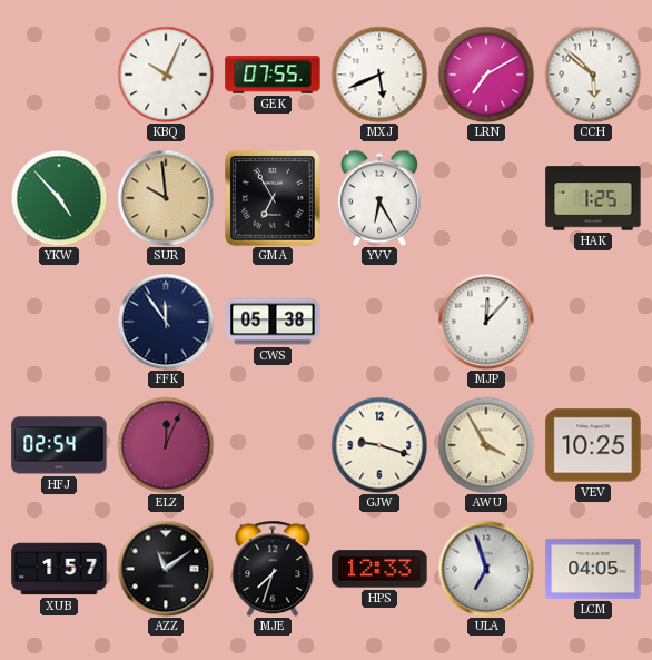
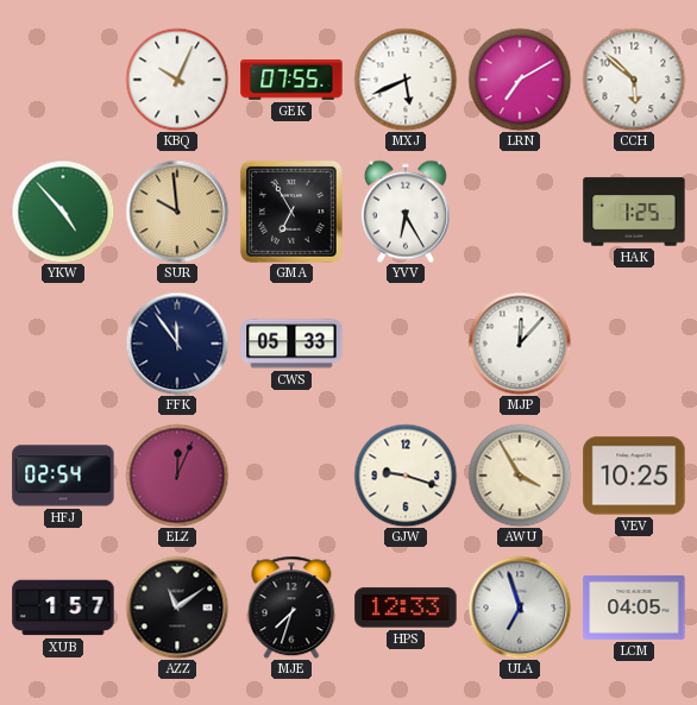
CWS: 05:38 -> 05:33 (291, 344)
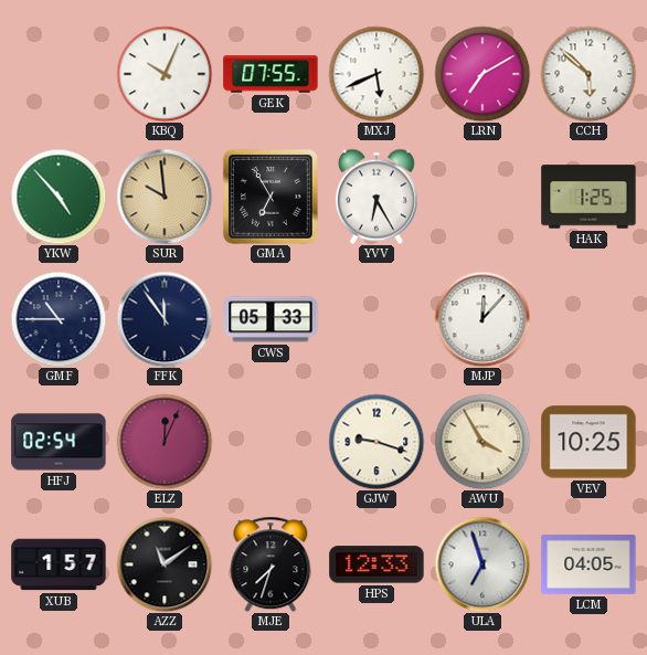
GMF: none -> 10:45 (59, 319)
